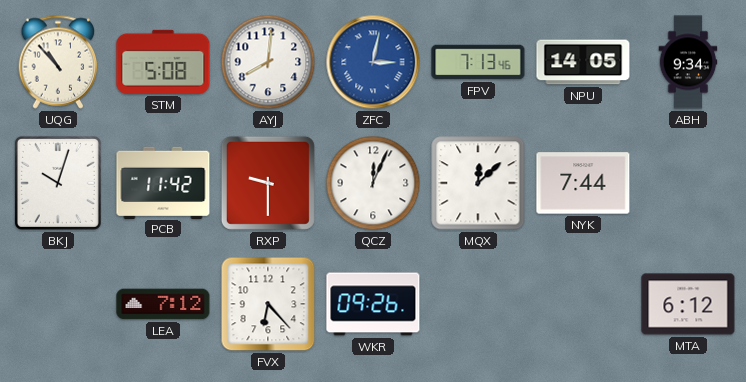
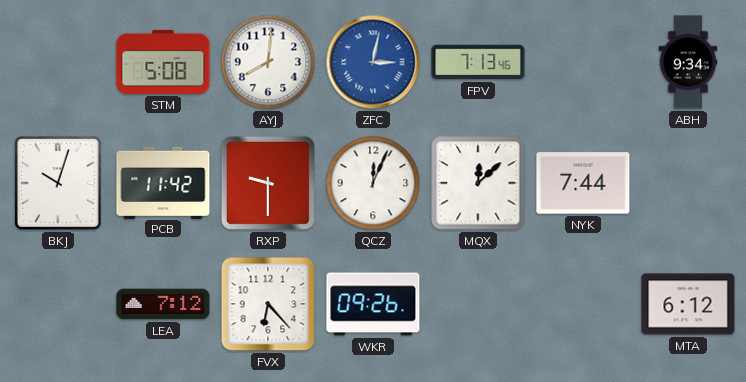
UQG: 10:53 -> none (58, 62)
NPU: 14:05 -> none (583, 62)
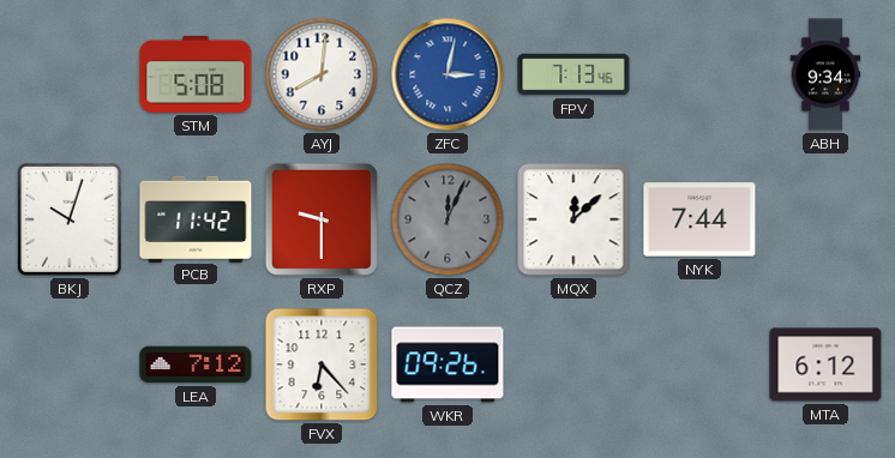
QCZ dial: white -> grey (447, 219)
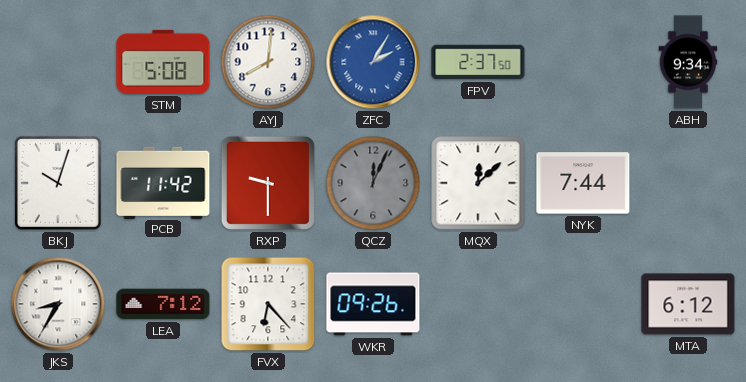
ZFC: 3:02 -> 2:05 (373, 62)
FPV: 7:13 -> 2:37 (478, 62)
JKS: none -> 8:35 (58, 304)
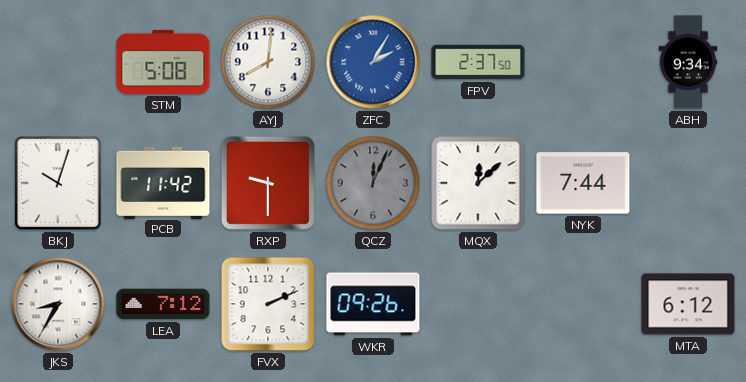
FVX: 6:23 -> 2:11 (268, 304)
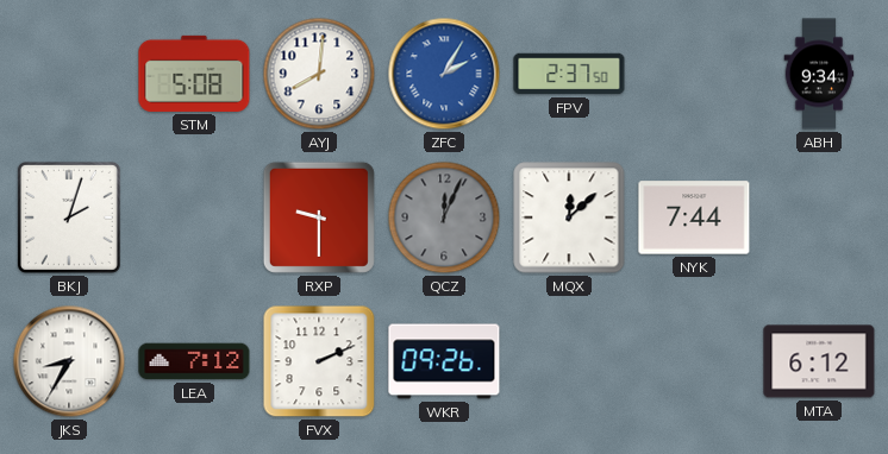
BKJ: 10:03 -> 2:03 (69, 217)
PCB: 11:42 -> none (163, 182)
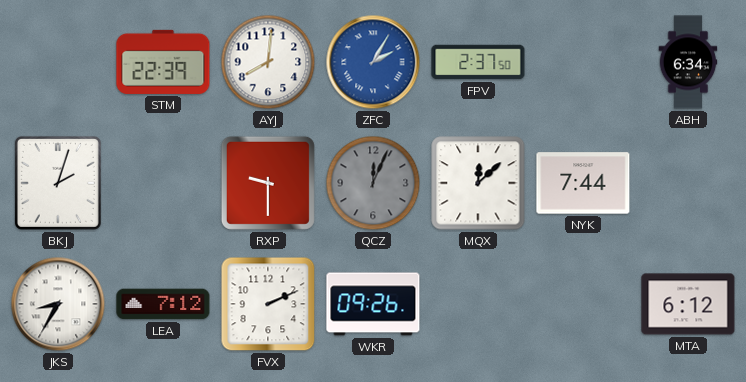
STM: 5:08 -> 22:39 (163, 62)
ABH: 9:34 -> 6:34 (688, 62)
